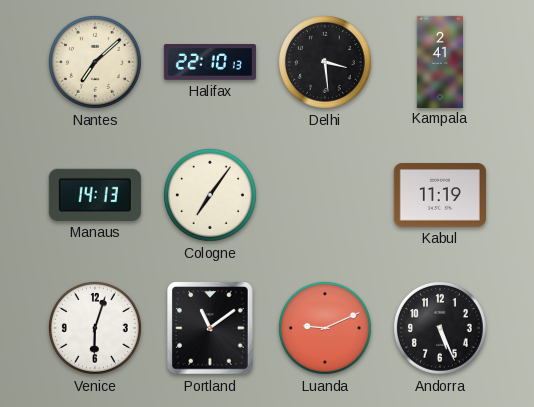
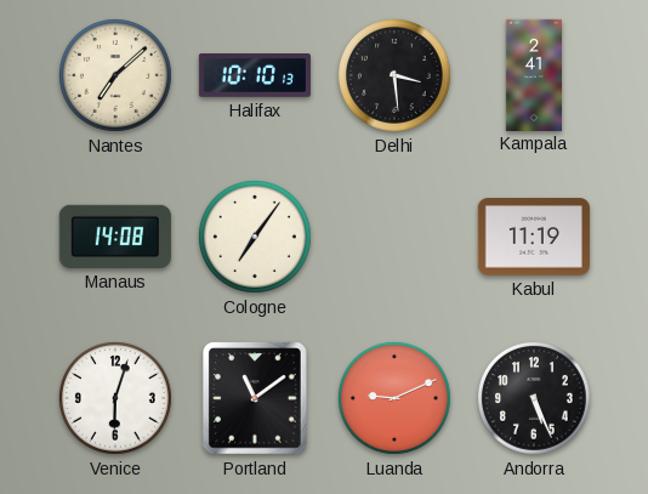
Halifax: 22:10 -> 10:10 (254, 76)
Manaus: 14:13 -> 14:08 (115, 237)
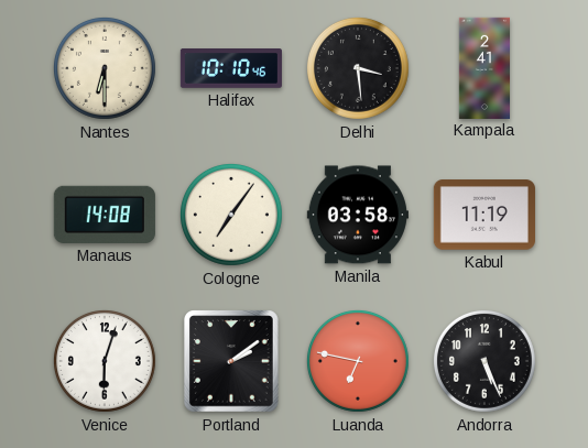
Nantes: 7:08 -> 6:30 (105, 68)
Halifax: 10:10:13 -> 10:10:46 (230, 69)
Manila: none -> 03:58 (358, 215)
Portland: 11:09 -> 2:09 (231, 361)
Luanda: 9:11 -> 6:47 (358, 361)
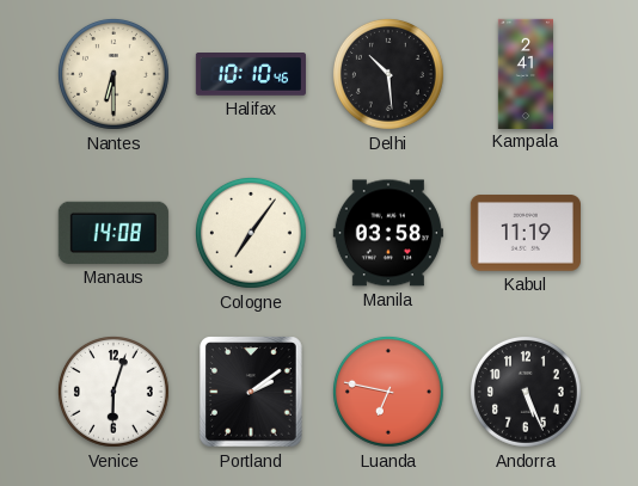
Delhi: 3:29 -> 10:29 (388, 74)
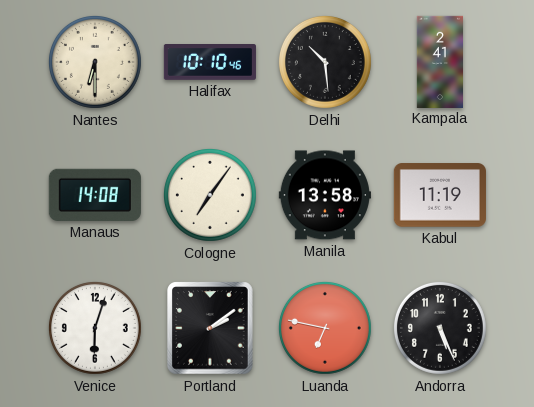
Manila: 03:58 -> 13:58 (325, 195)
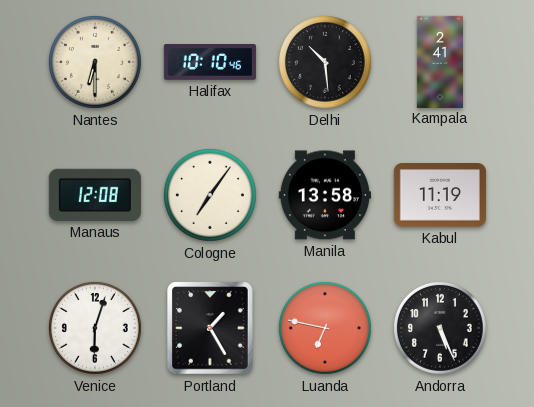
Manaus: 14:08 -> 12:08 (95, 195)
Portland: 2:09 -> 1:25 (210, 328)
